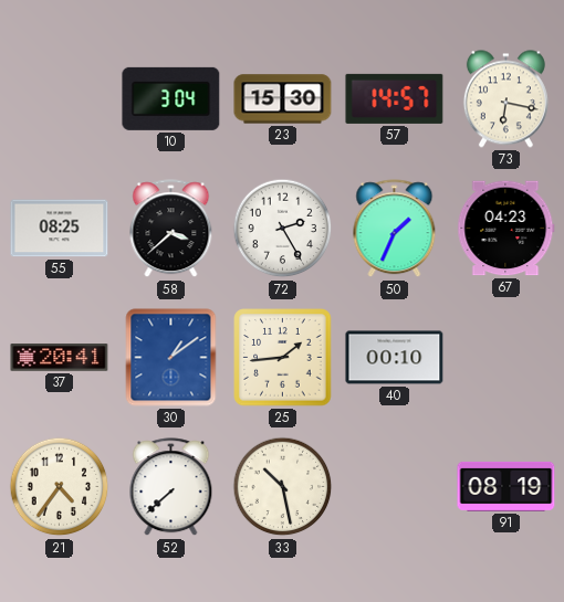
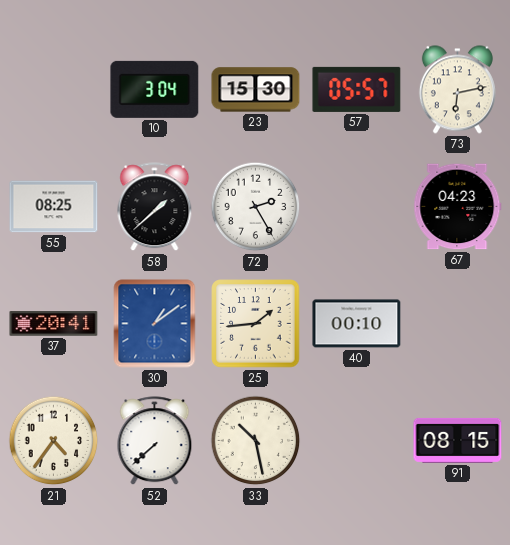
57: 14:57 -> 05:57 (357, 89)
73: 6:17 -> 6:13 (457, 90)
58: 3:38 -> 1:38 (155, 207)
50: 1:34 -> none (395, 229)
91: 08:19 -> 08:15 (458, 440)
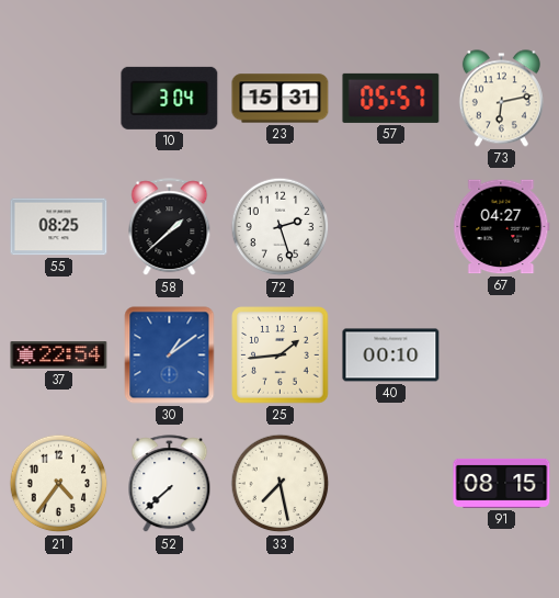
23: 15:30 -> 15:31 (281, 99)
72: 2:25 -> 2:27 (281, 227)
67: 04:23 -> 04:27 (502, 227)
37: 20:41 -> 22:54 (59, 356)
33: 10:28 -> 7:28 (281, 484)
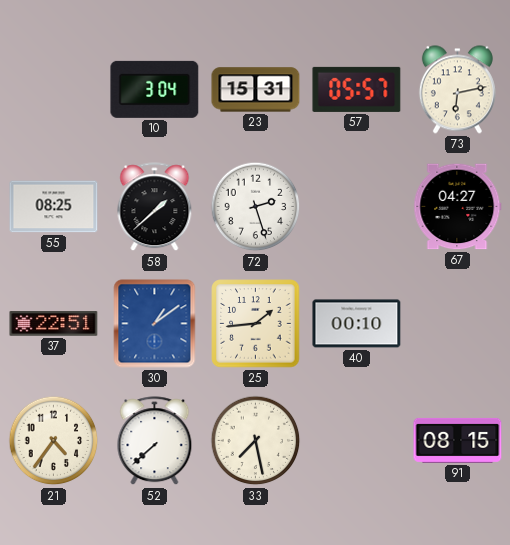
37: 22:54 -> 22:51 (54, 324)
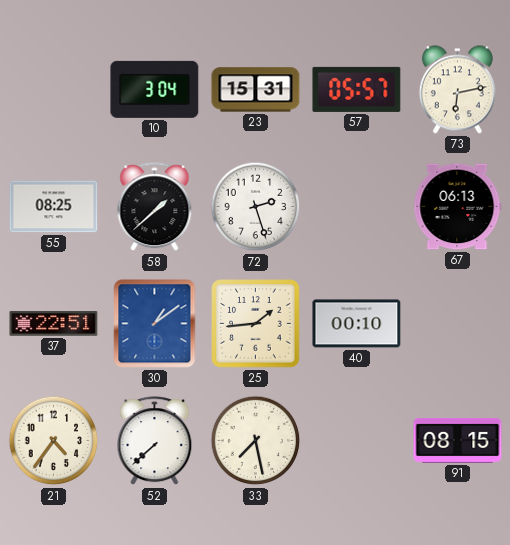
67: 04:27 -> 06:13 (458, 207)
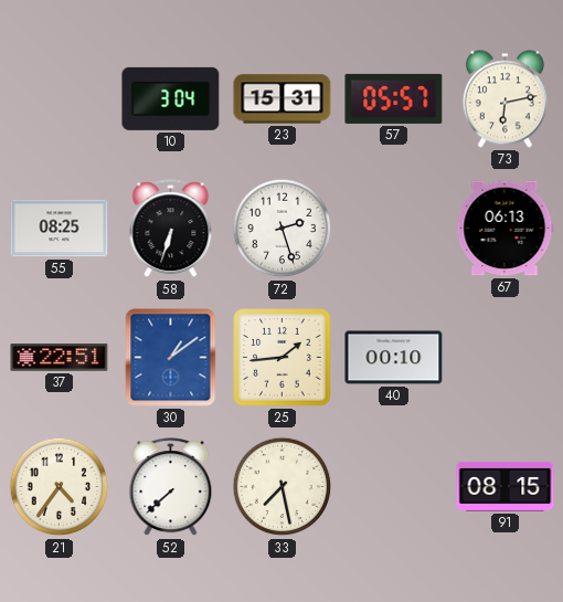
58: 1:38 -> 6:33 (171, 229)
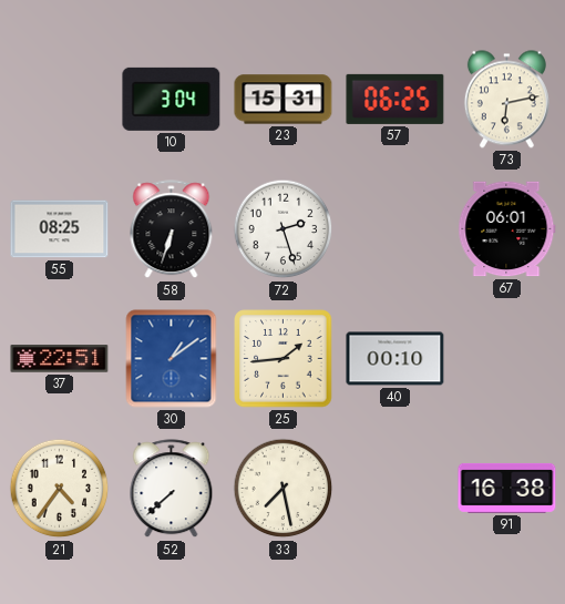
57: 05:57 -> 06:25 (395, 99)
67: 06:13 -> 06:01 (507, 229)
91: 08:15 -> 16:38 (507, 488)
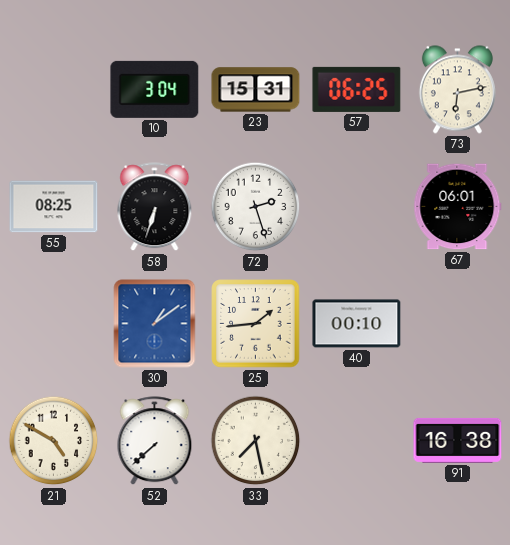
37: 22:51 -> none (60, 359)
21: 4:36 -> 4:50 (54, 441)
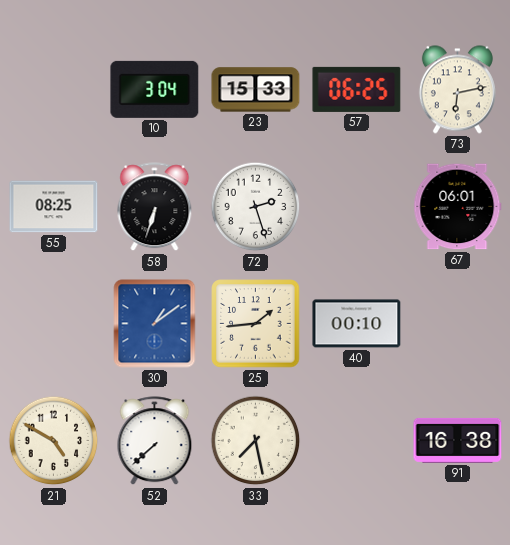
23: 15:31 -> 15:33 (256, 90)
